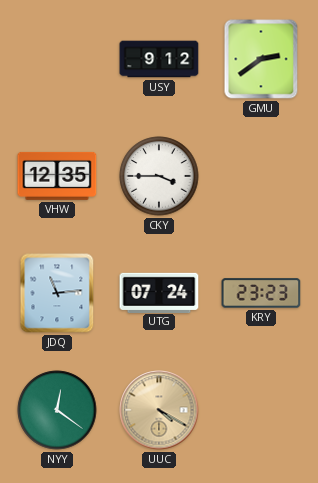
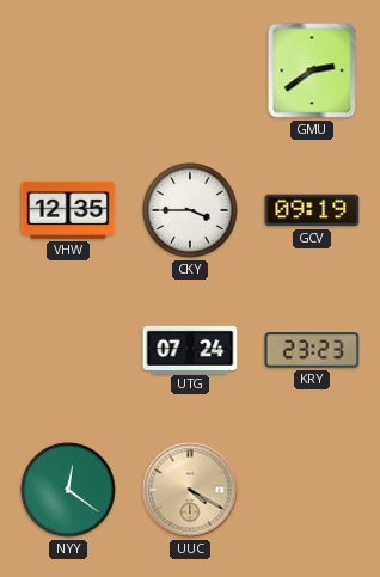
USY: 9:12 -> none (159, 59)
GCV: none -> 09:19 (312, 210)
JDQ: 11:14 -> none (57, 293)
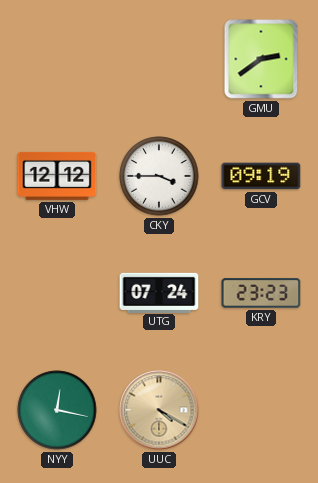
VHW: 12:35 -> 12:12 (57, 176)
NYY: 12:21 -> 12:17 (57, 410)
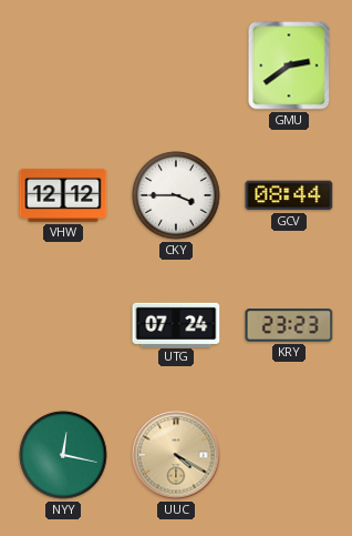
GCV: 09:19 -> 08:44 (289, 195)
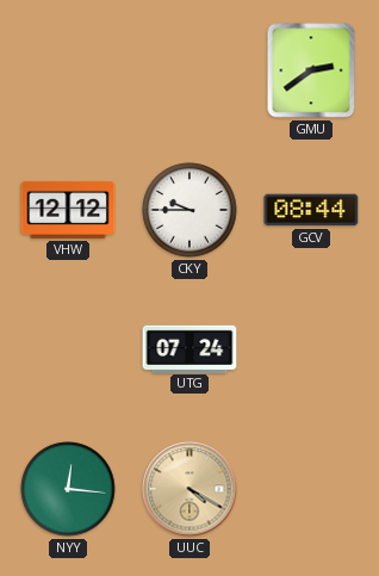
CKY: 3:45 -> 9:45 (189, 210)
KRY: 23:23 -> none (289, 325)
NYY: 12:17 -> 12:16 (68, 489)
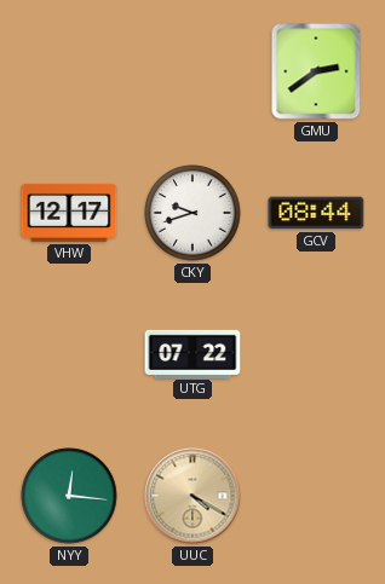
VHW: 12:12 -> 12:17 (69, 213)
CKY: 9:45 -> 9:42 (192, 213)
UTG: 07:24 -> 07:22 (192, 353)
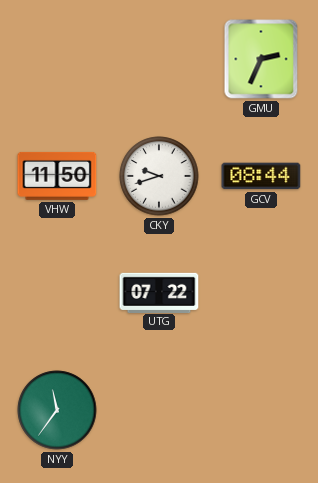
GMU: 2:39 -> 2:34 (261, 59)
VHW: 12:17 -> 11:50 (57, 176)
NYY: 12:16 -> 11:36 (57, 410)
UUC: 4:20 -> none (192, 496)
